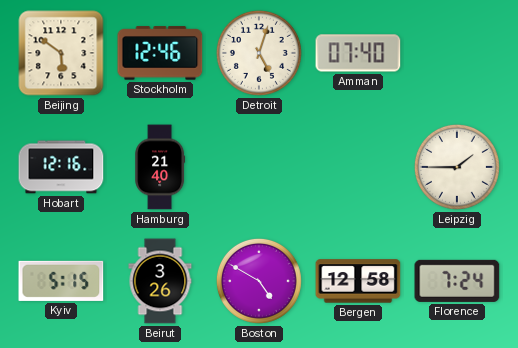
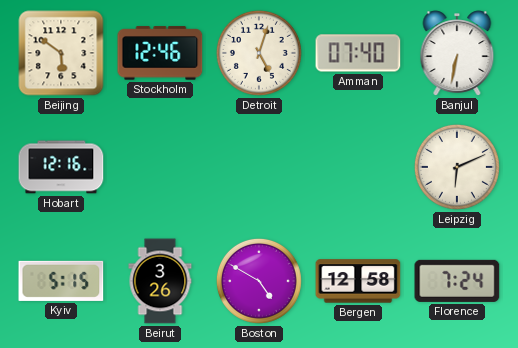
Banjul: none -> 6:32 (457, 53)
Hamburg: 21:40 -> none (160, 167)
Leipzig: 1:45 -> 6:11 (457, 167)
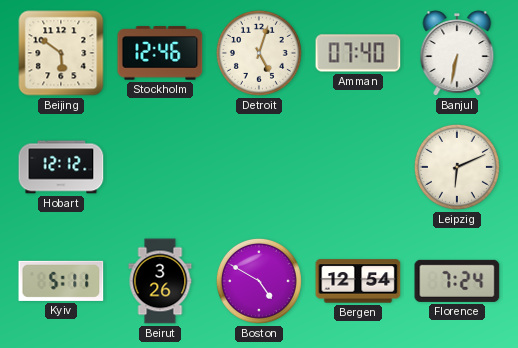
Hobart: 12:16 -> 12:12 (61, 167)
Kyiv: 5:15 -> 5:11 (61, 281)
Bergen: 12:58 -> 12:54 (358, 281)
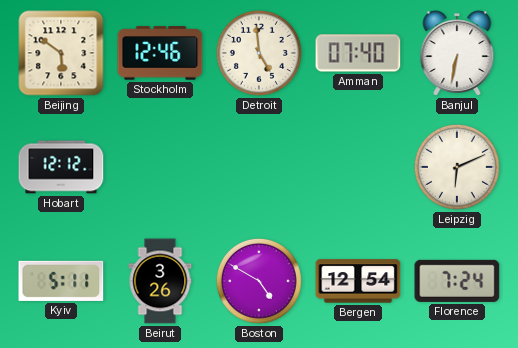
Detroit: 5:03 -> 4:59 (259, 53)
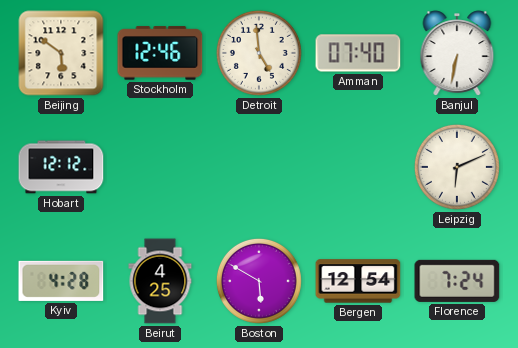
Kyiv: 5:11 -> 4:28 (61, 281)
Beirut: 3:26 -> 4:25 (160, 281)
Boston: 4:50 -> 5:50 (259, 281)
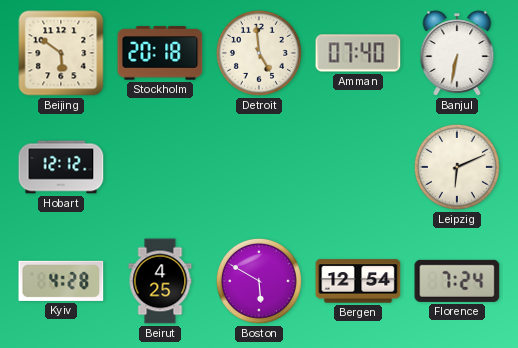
Stockholm: 12:46 -> 20:18 (160, 53)
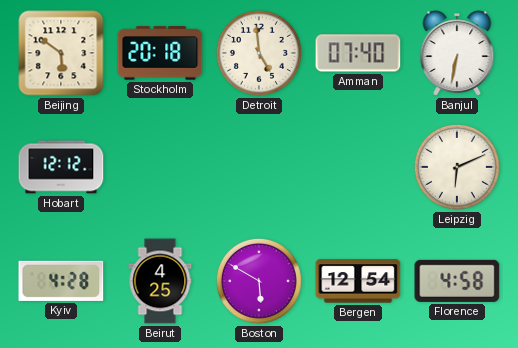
Florence: 7:24 -> 4:58 (457, 281)
